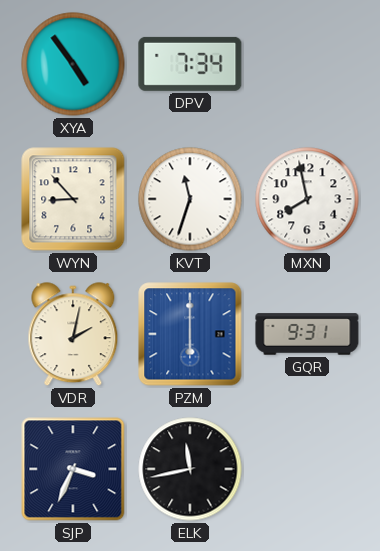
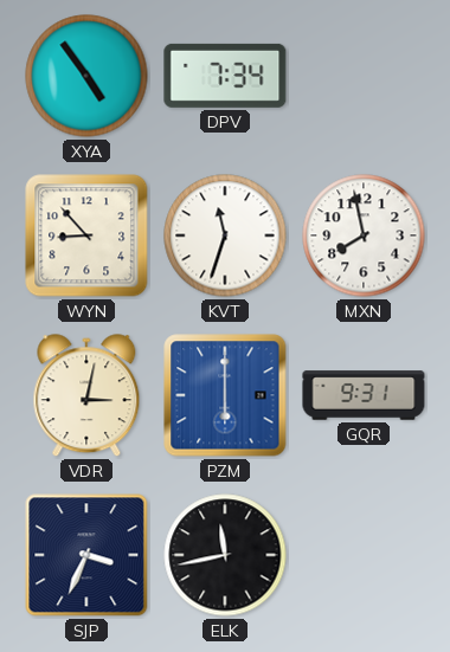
VDR: 2:02 -> 3:02 (86, 396)
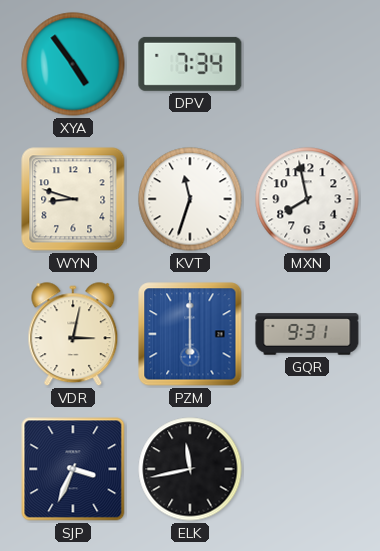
WYN: 8:53 -> 8:48 (73, 199)
